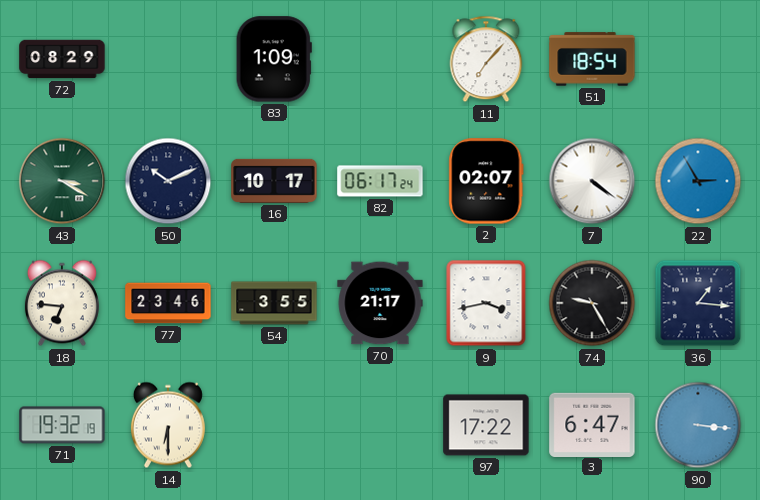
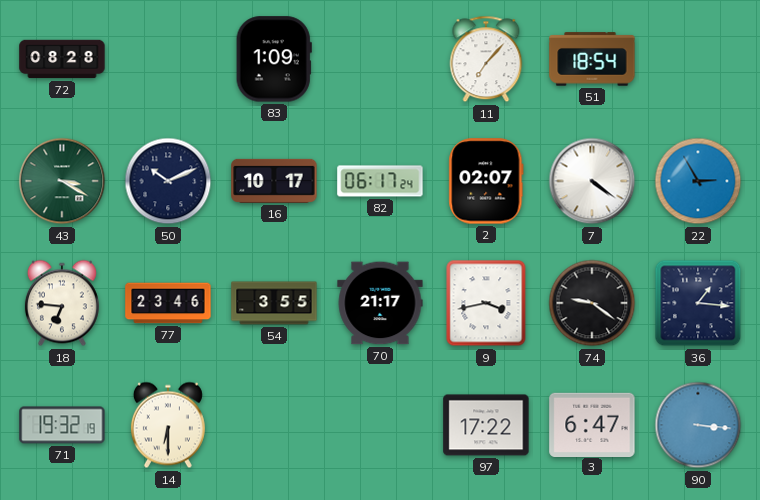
72: 08:29 -> 08:28 (62, 59)
74: 9:25 -> 9:21 (592, 303)
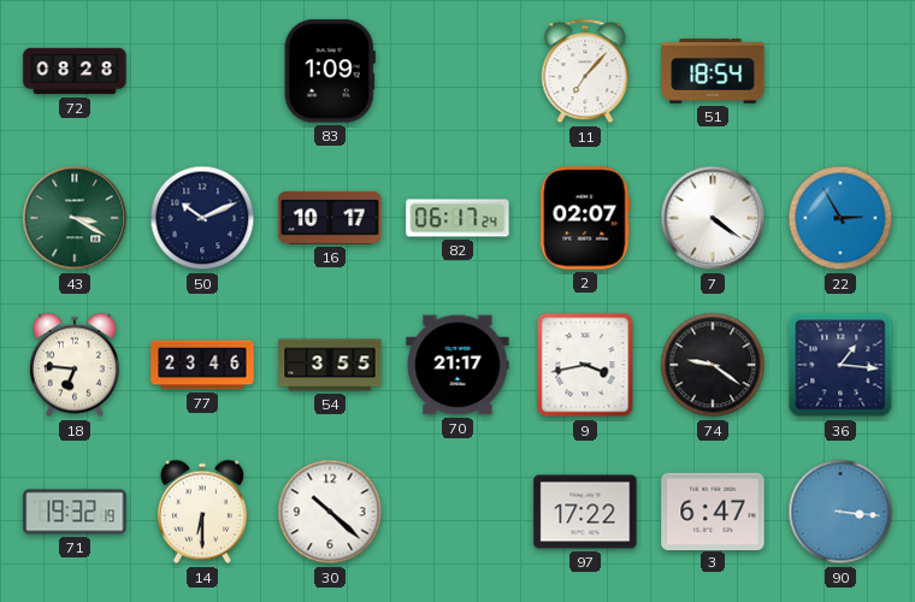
30: none -> 10:22 (330, 512)
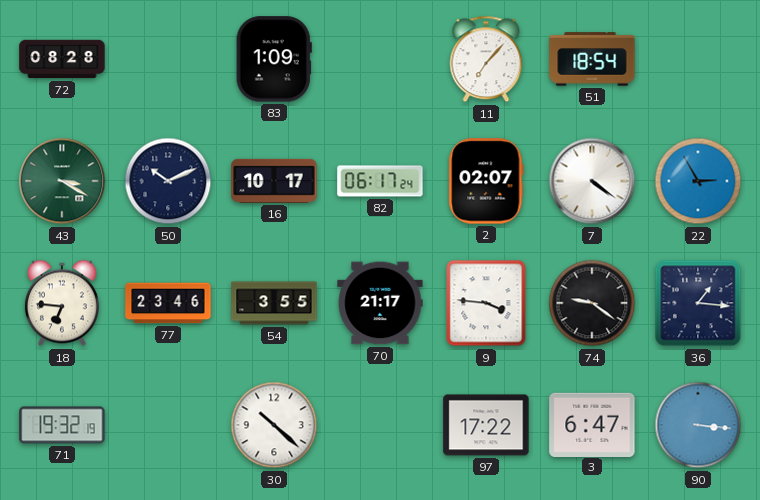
9: 3:43 -> 3:46 (486, 303)
14: 6:30 -> none (202, 512)
